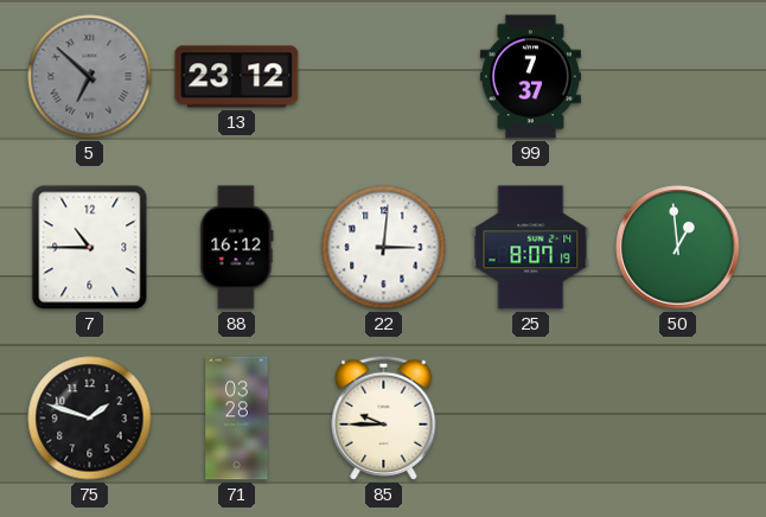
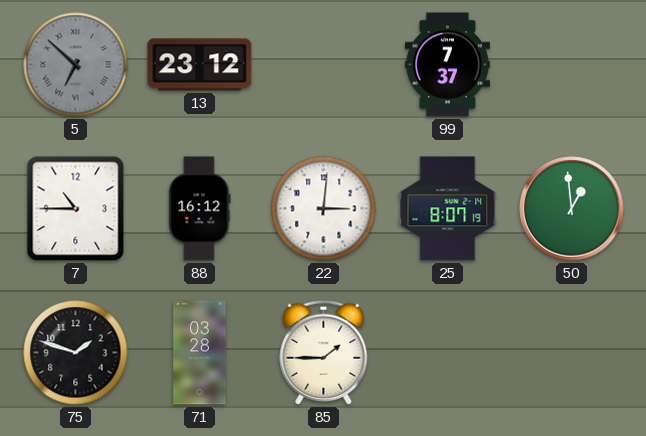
85: 9:45 -> 1:45 (324, 352)
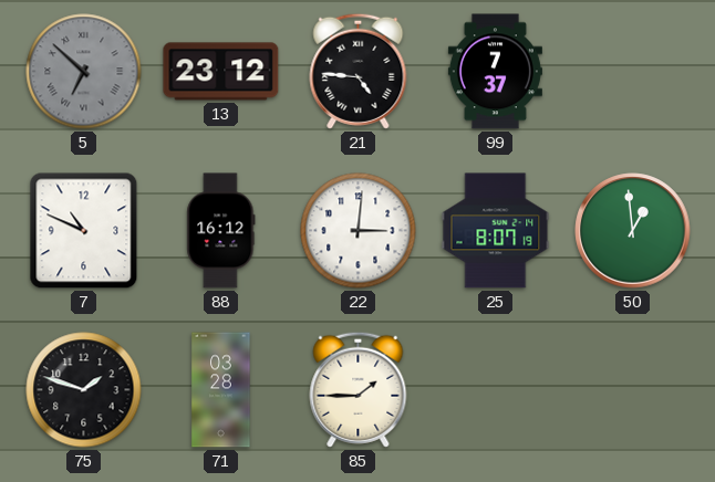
21: none -> 4:46 (359, 71)
7: 10:45 -> 10:49 (84, 231)
